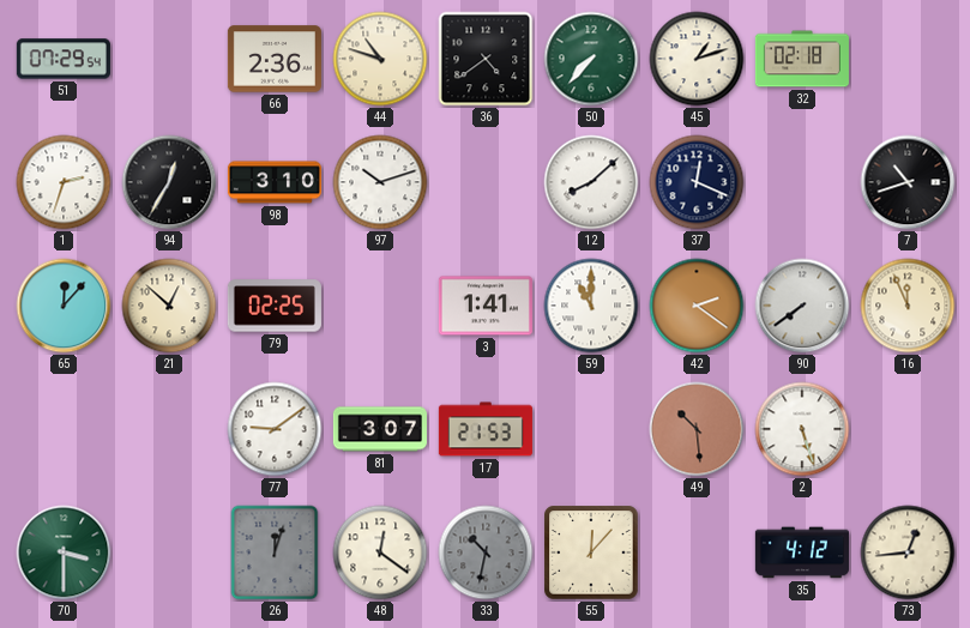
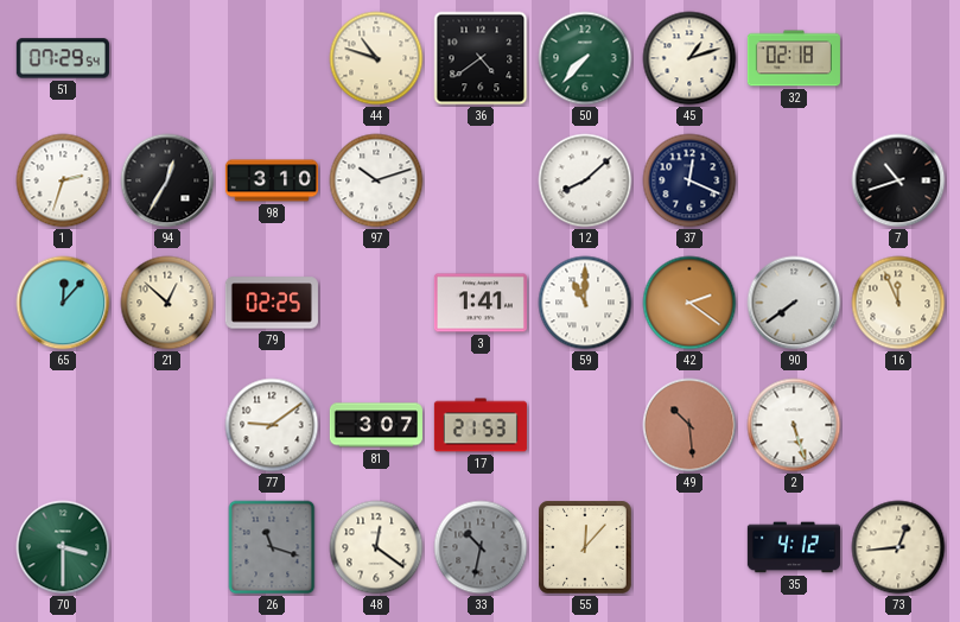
66: 2:36 -> none (275, 59)
26: 12:03 -> 11:18 (272, 547)
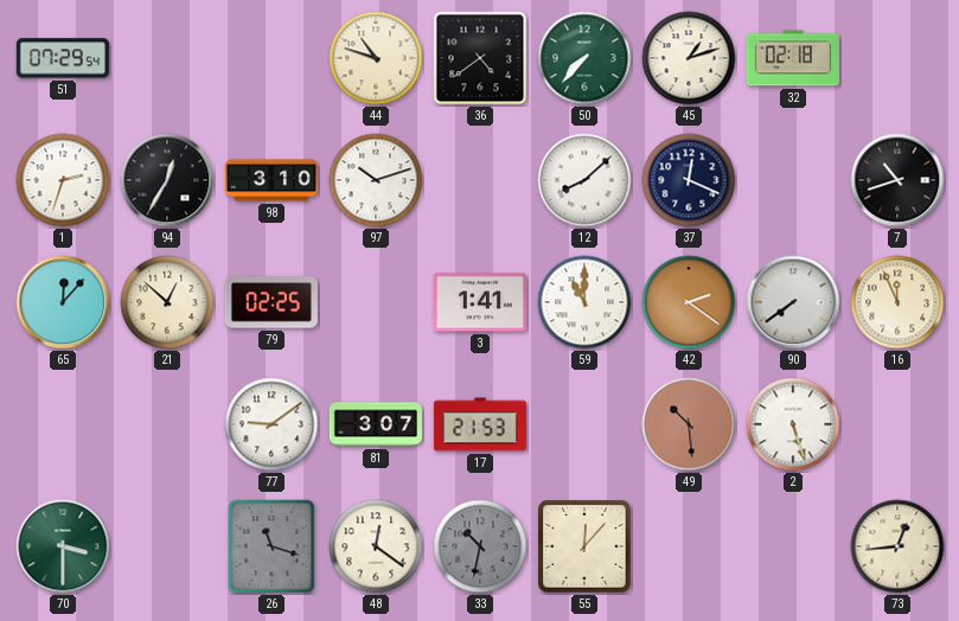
35: 4:12 -> none (794, 547)
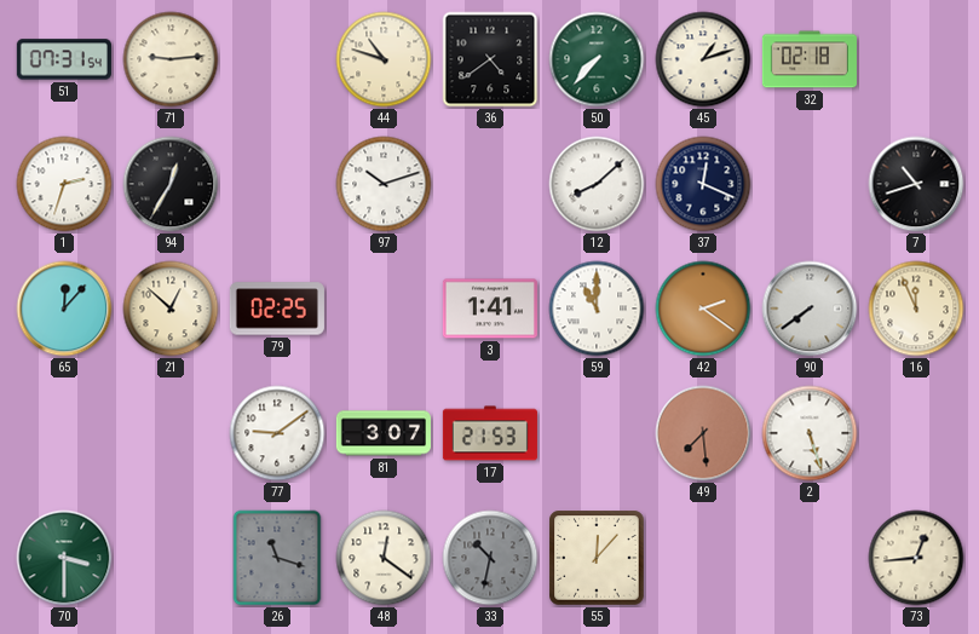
51: 07:29 -> 07:31 (64, 59)
71: none -> 9:14 (171, 59)
98: 3:10 -> none (271, 180)
49: 10:29 -> 7:29 (703, 433)
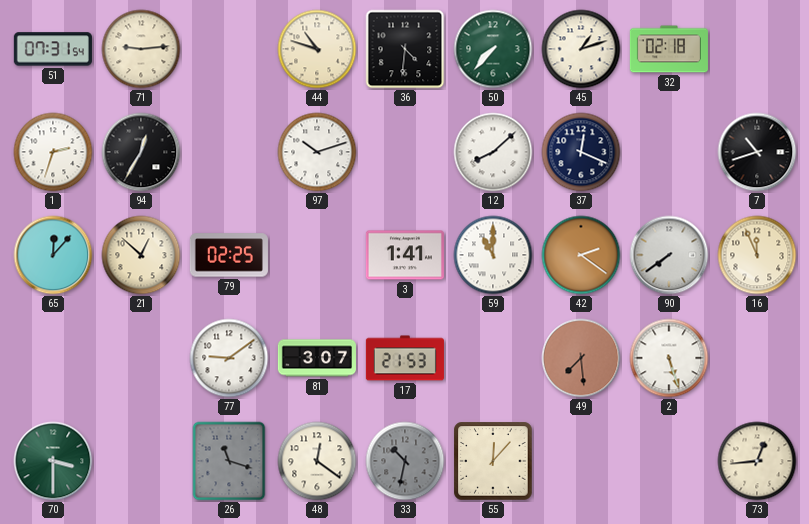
36: 4:39 -> 4:31 (405, 49)
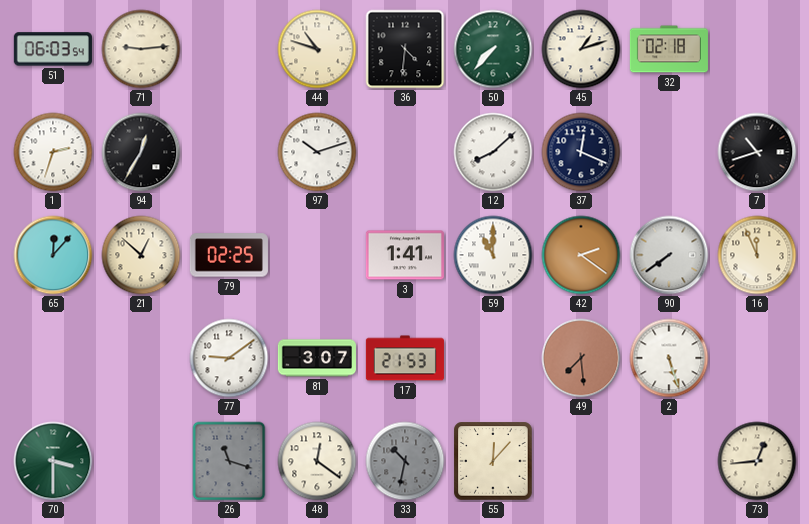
51: 07:31 -> 06:03 (53, 49)
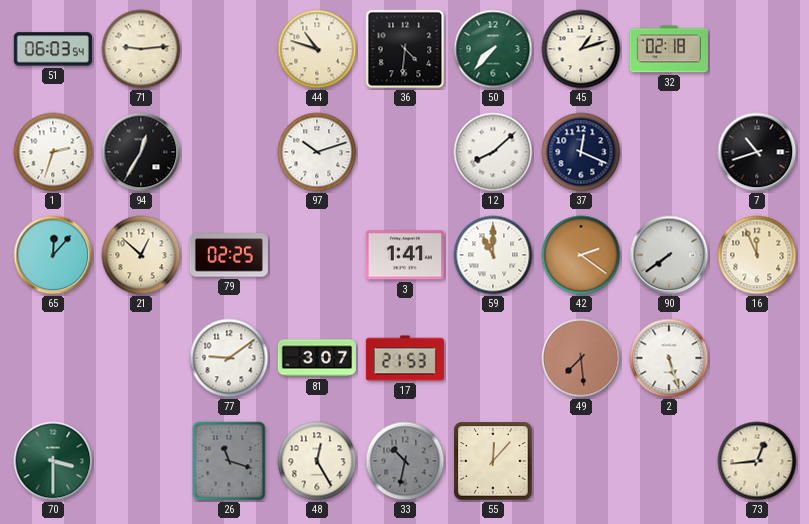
48: 12:21 -> 12:25 (317, 461)
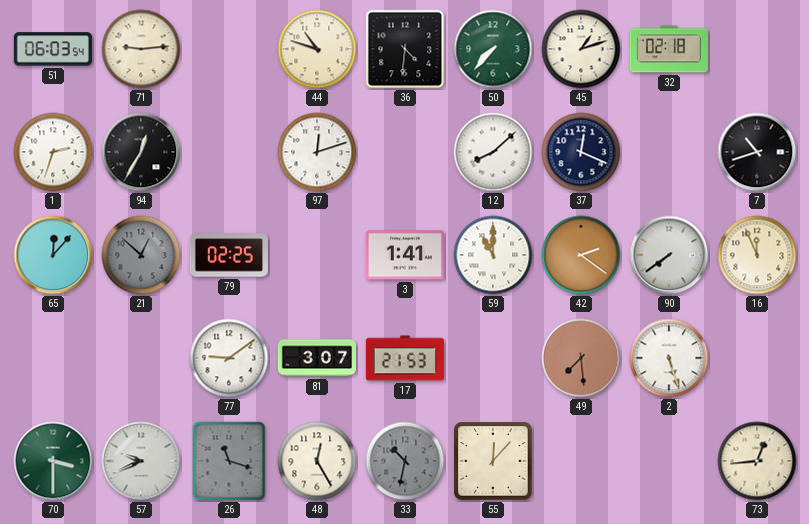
97: 10:12 -> 12:12 (317, 152)
21 dial: cream -> grey (141, 255)
57: none -> 9:41 (141, 461)
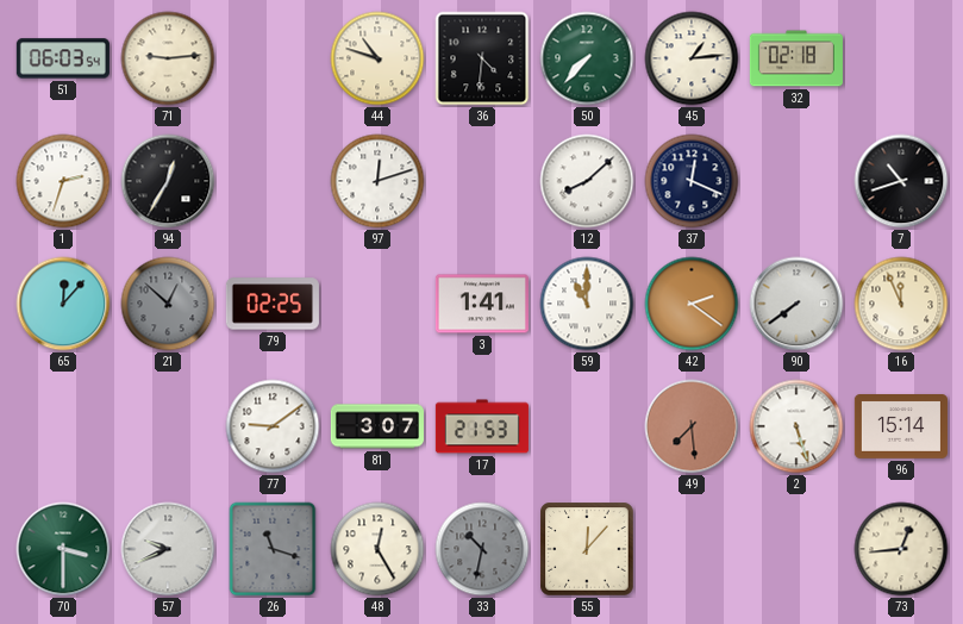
45: 1:12 -> 1:14 (692, 58)
96: none -> 15:14 (901, 428)
